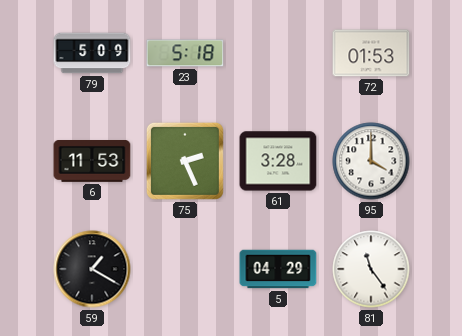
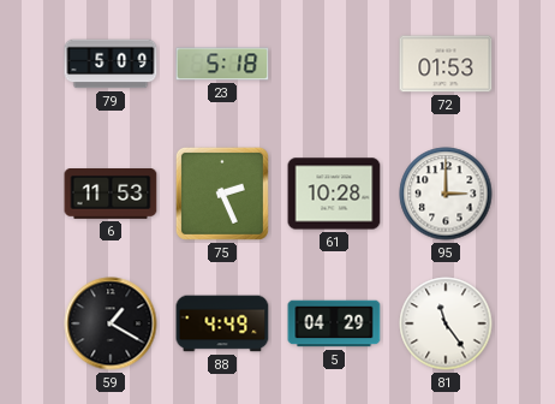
61: 3:28 -> 10:28 (334, 194)
95: 4:00 -> 3:00 (446, 194)
88: none -> 4:49 (222, 323)
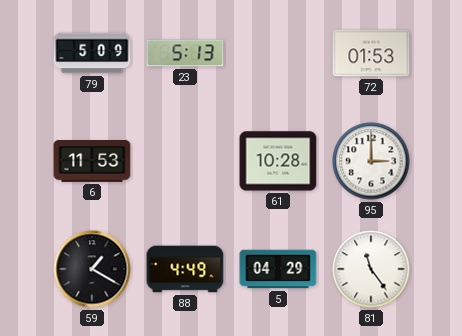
23: 5:18 -> 5:13 (185, 53)
75: 2:26 -> none (222, 194)
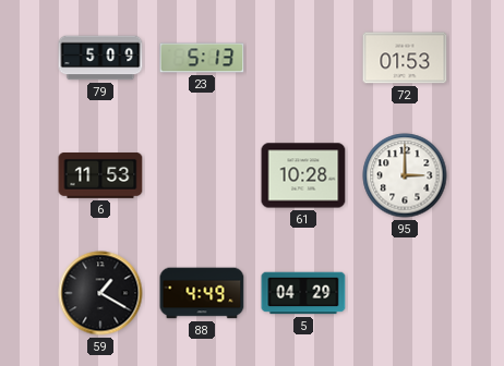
81: 11:24 -> none (371, 269)
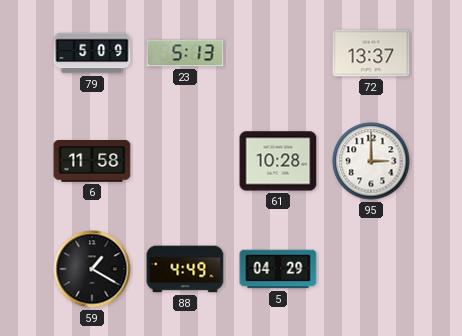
72: 01:53 -> 13:37 (371, 53)
6: 11:53 -> 11:58 (92, 162)
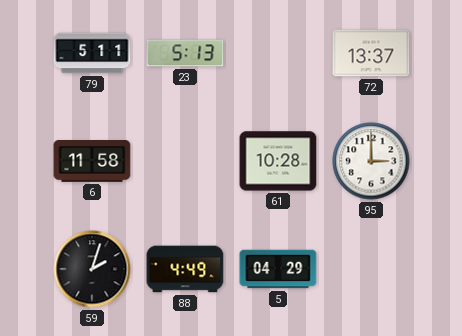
79: 5:09 -> 5:11 (92, 53)
59: 1:20 -> 2:03 (92, 269)
